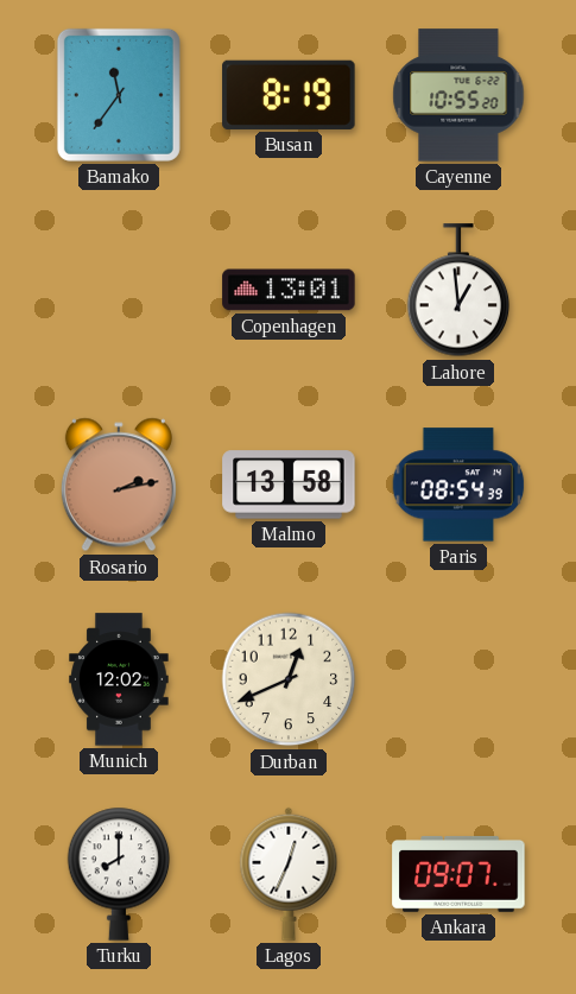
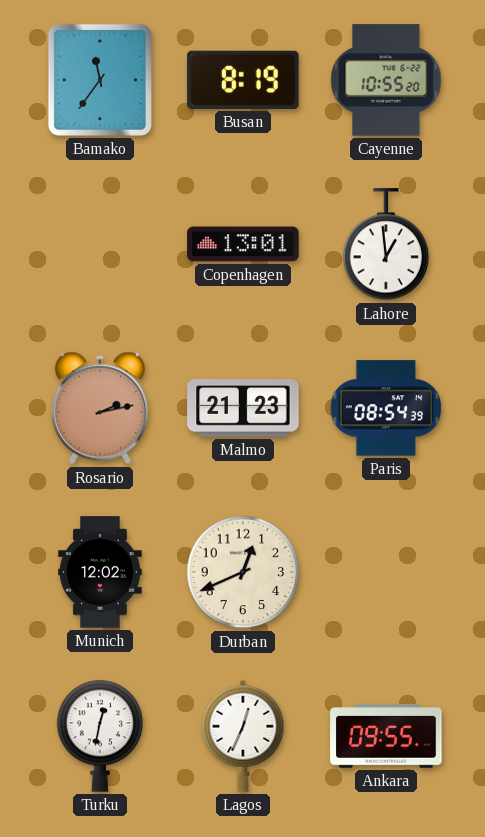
Malmo: 13:58 -> 21:23 (243, 408)
Turku: 8:00 -> 12:32 (100, 736)
Ankara: 09:07 -> 09:55 (386, 736)
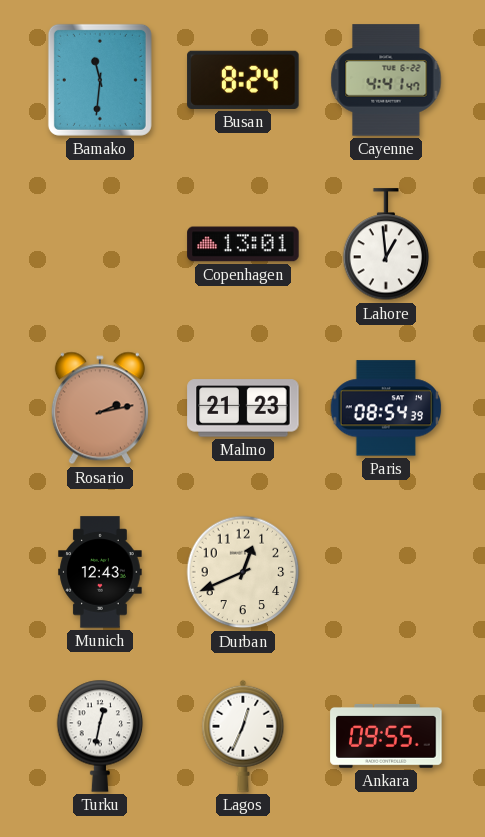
Bamako: 11:36 -> 11:31 (100, 80)
Busan: 8:19 -> 8:24 (243, 80)
Cayenne: 10:55 -> 4:41 (386, 80)
Munich: 12:02 -> 12:43 (100, 572)
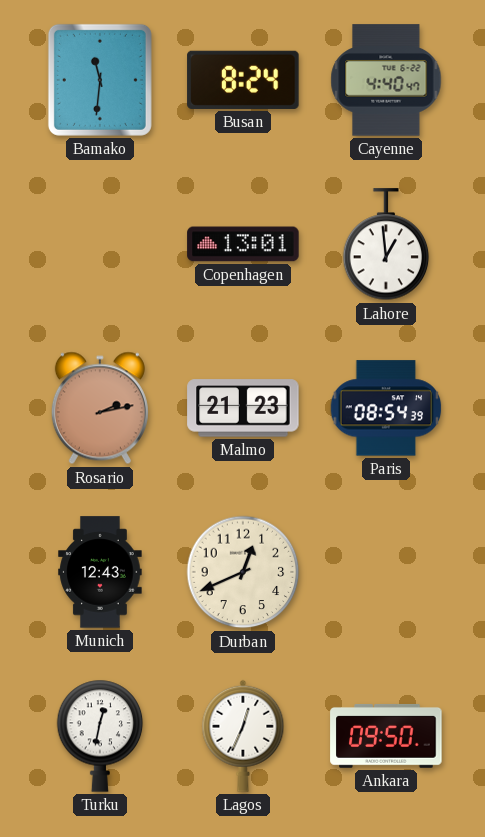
Cayenne: 4:41 -> 4:40 (386, 80)
Ankara: 09:55 -> 09:50 (386, 736)
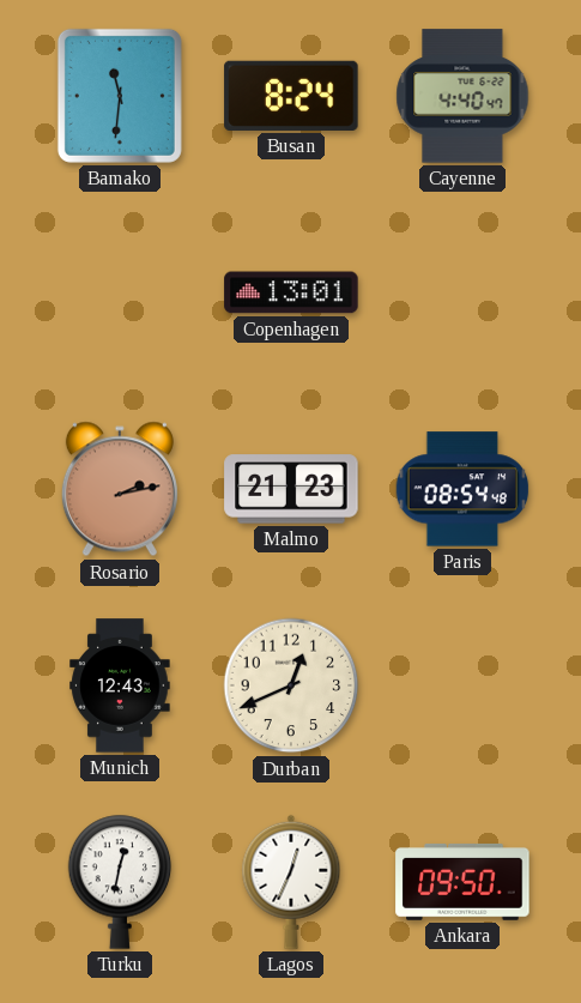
Lahore: 12:59 -> none (386, 245)
Paris: 08:54:39 -> 08:54:48 (462, 489)
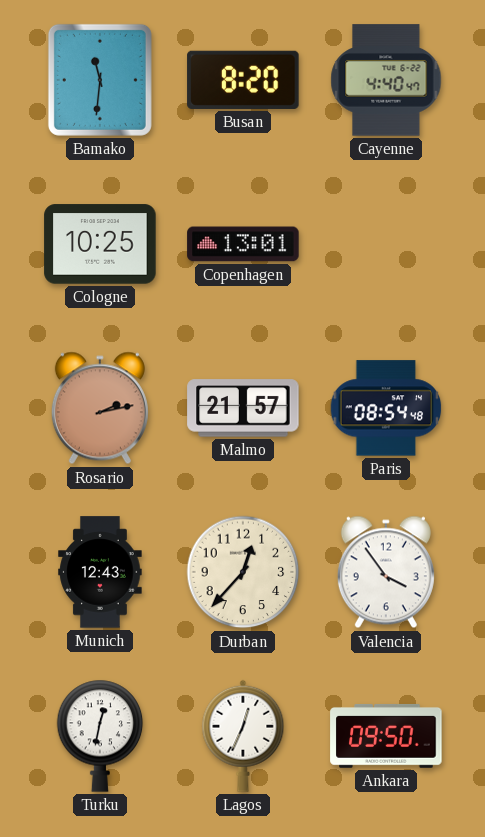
Busan: 8:24 -> 8:20 (243, 80)
Cologne: none -> 10:25 (100, 244)
Malmo: 21:23 -> 21:57 (243, 408)
Durban: 12:41 -> 12:37 (243, 572)
Valencia: none -> 3:54 (386, 572)
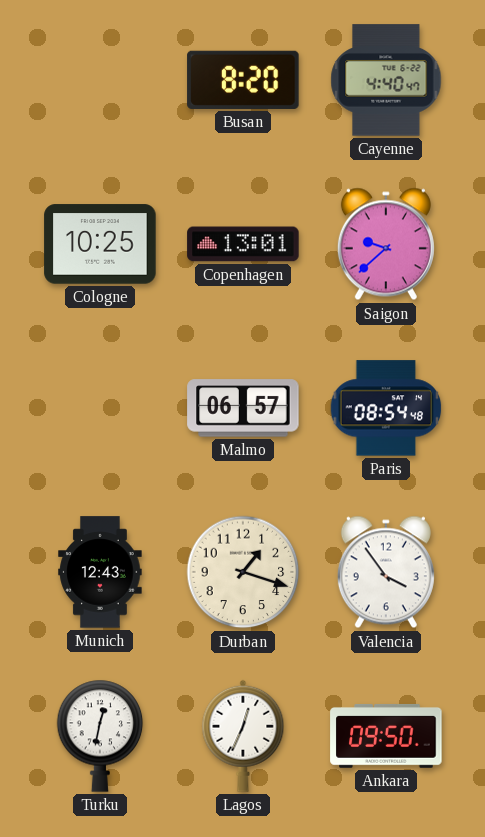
Bamako: 11:31 -> none (100, 80)
Saigon: none -> 9:38 (386, 244)
Rosario: 2:13 -> none (100, 408)
Malmo: 21:57 -> 06:57 (243, 408)
Durban: 12:37 -> 1:18 (243, 572)
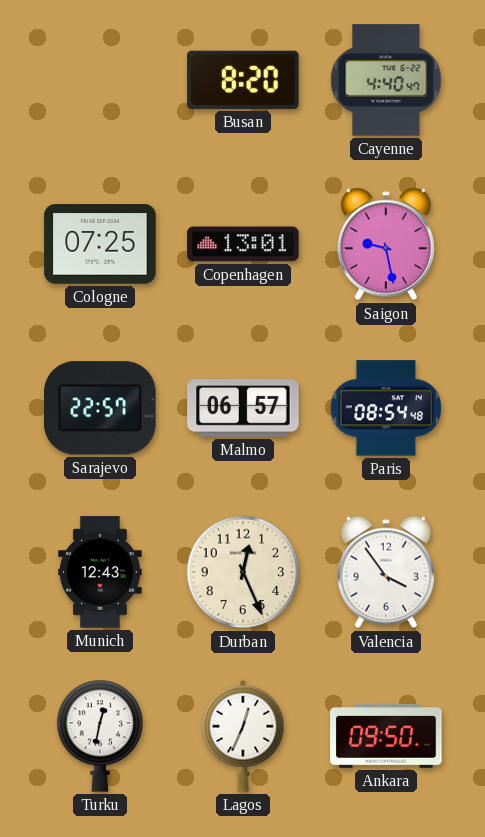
Cologne: 10:25 -> 07:25 (100, 244)
Saigon: 9:38 -> 9:28 (386, 244)
Sarajevo: none -> 22:57 (100, 408)
Durban: 1:18 -> 12:26 (243, 572)
